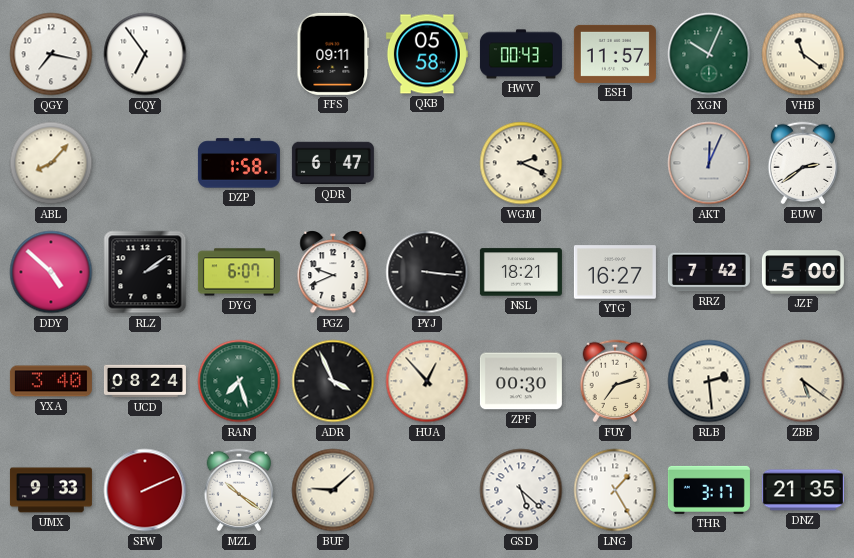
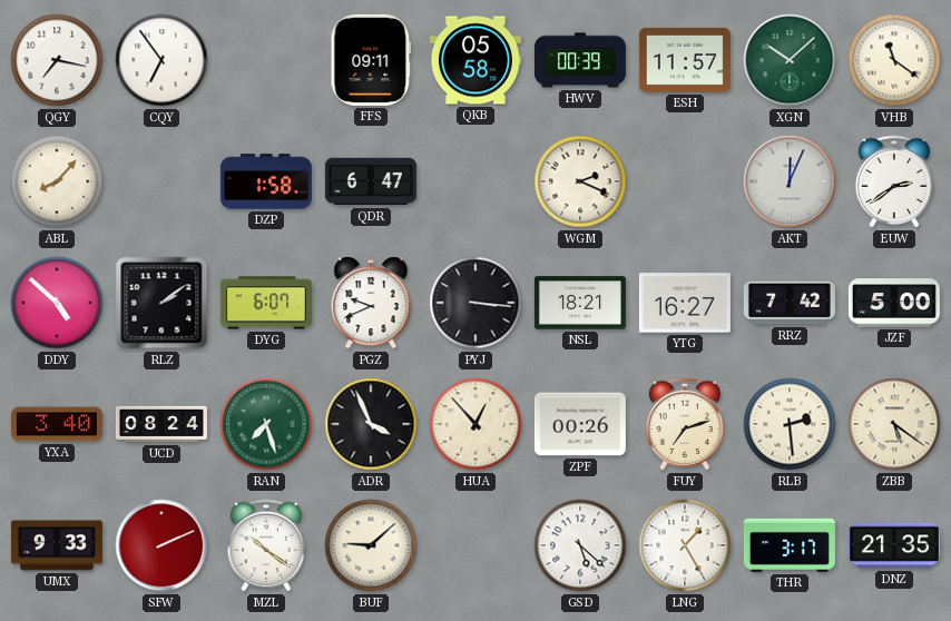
HWV: 00:43 -> 00:39 (580, 60)
XGN: 10:04 -> 10:08 (790, 60)
ZPF: 00:30 -> 00:26 (580, 424)
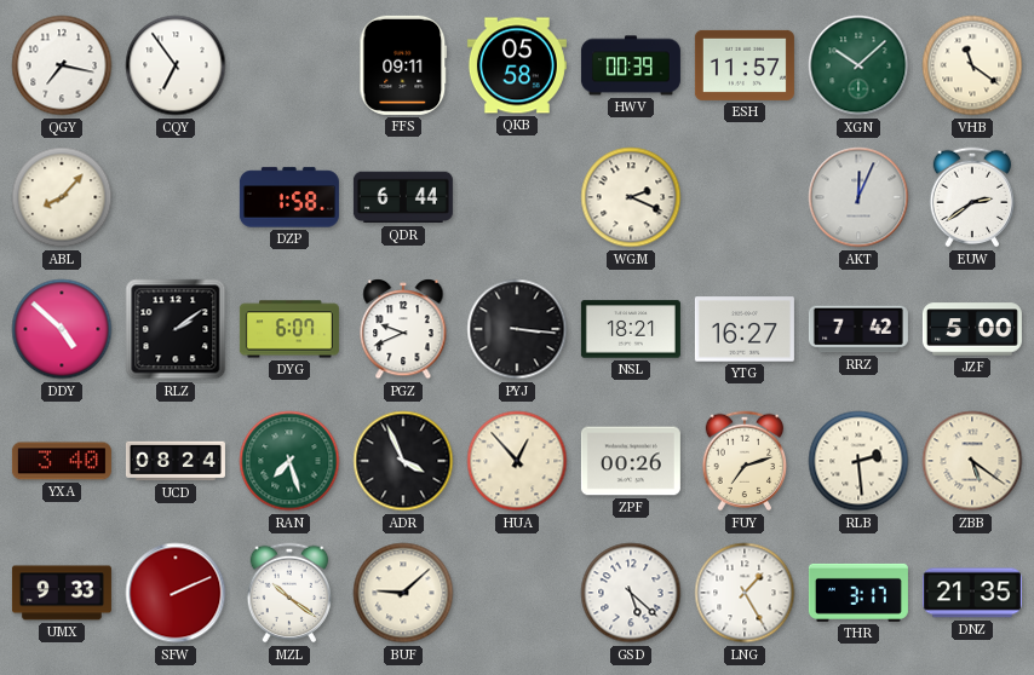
QDR: 6:47 -> 6:44 (403, 197)
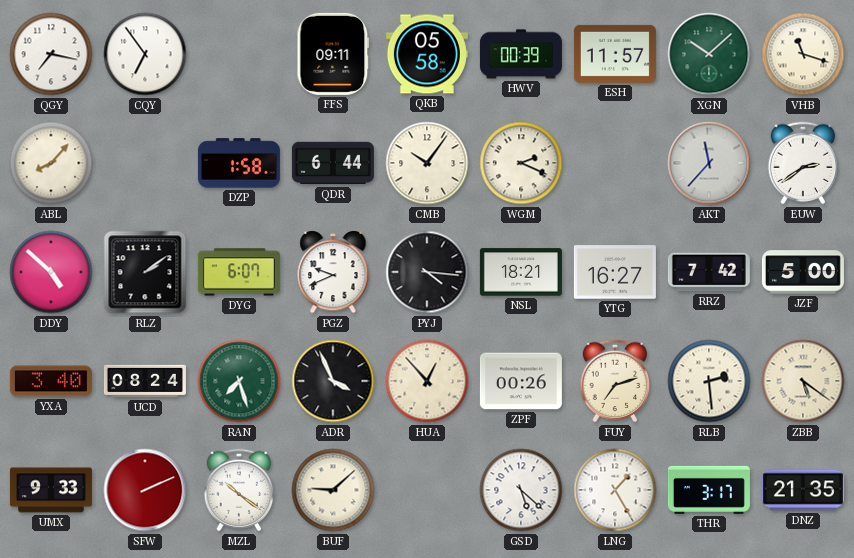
VHB: 11:21 -> 11:18 (803, 54)
CMB: none -> 10:06 (427, 163)
AKT: 12:04 -> 11:37 (709, 163)
PYJ: 3:16 -> 4:16 (427, 272)
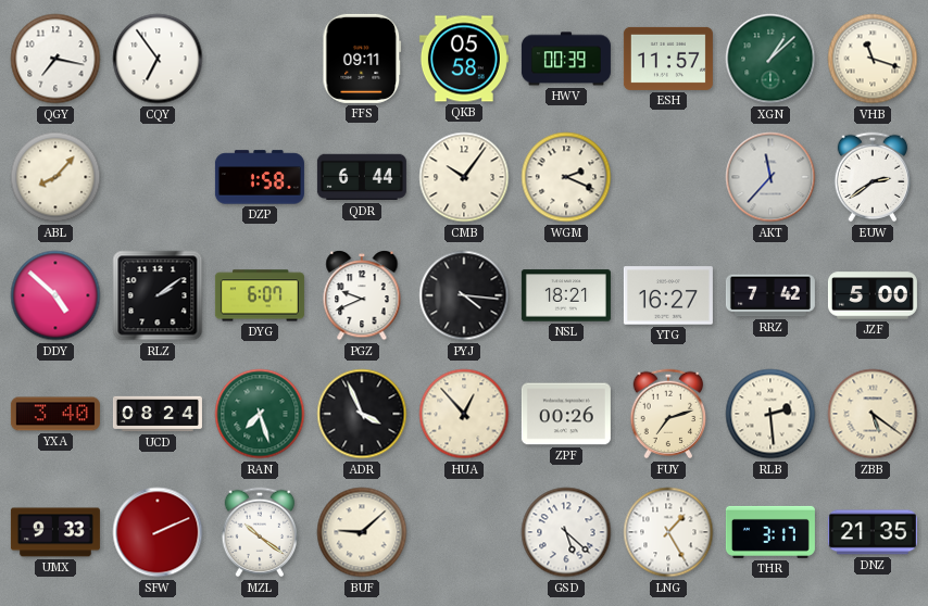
XGN: 10:08 -> 1:08 (770, 59)
